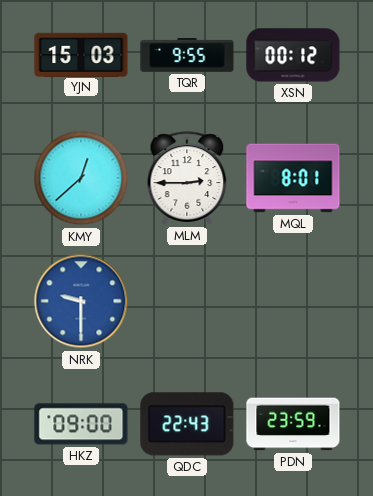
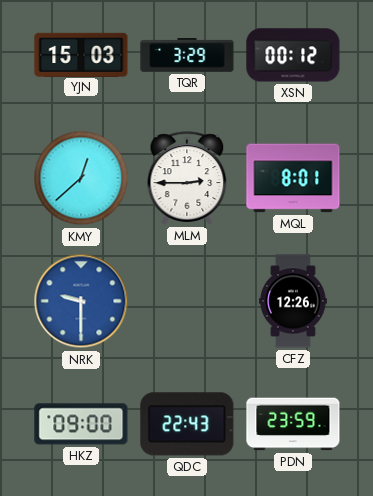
TQR: 9:55 -> 3:29 (187, 56)
CFZ: none -> 12:26 (294, 301)
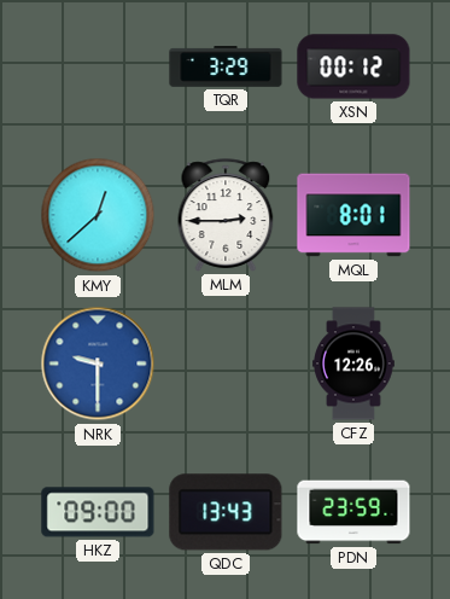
YJN: 15:03 -> none (81, 54)
QDC: 22:43 -> 13:43 (226, 512)
